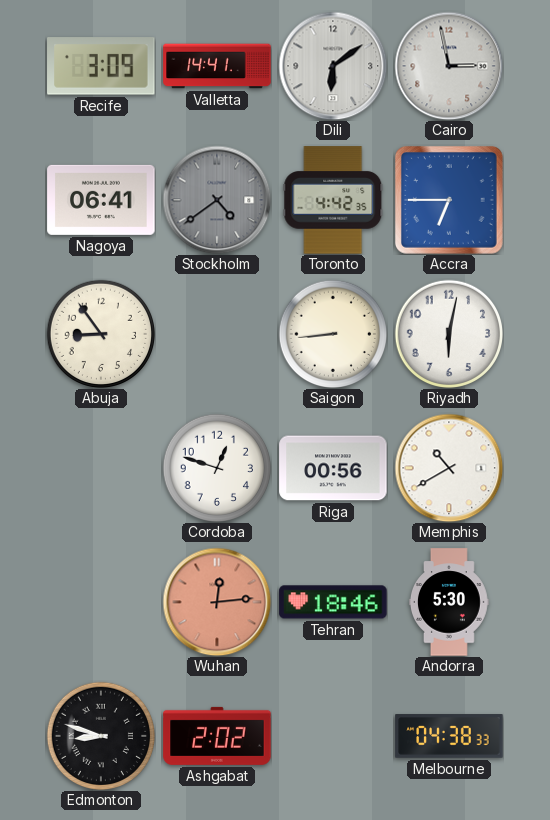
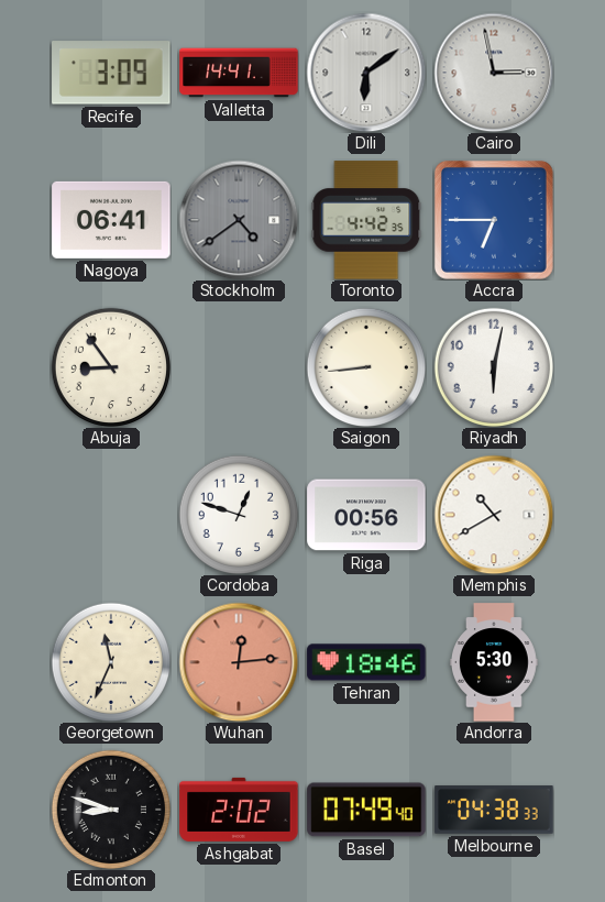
Georgetown: none -> 11:34 (110, 661)
Basel: none -> 07:49 (366, 810)
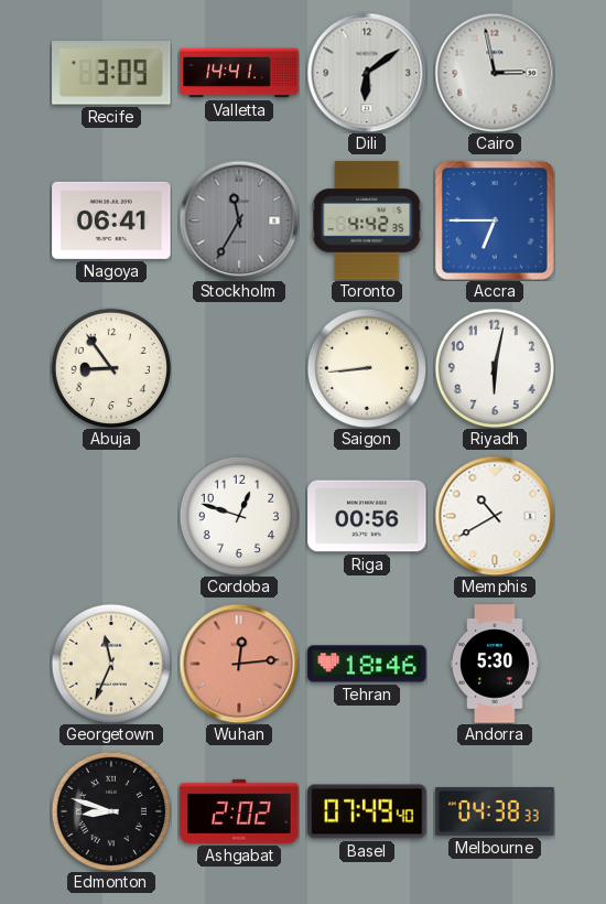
Stockholm: 4:39 -> 11:35 (239, 220)
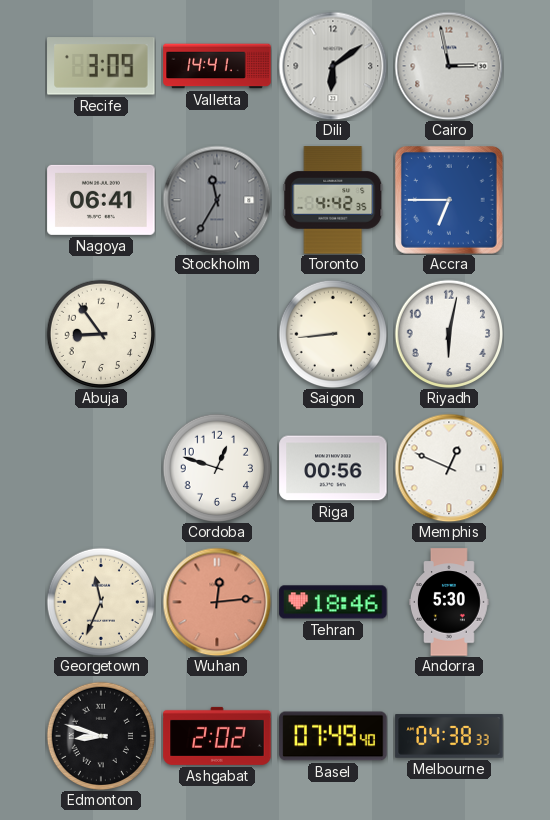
Memphis: 10:40 -> 12:49 (449, 468)
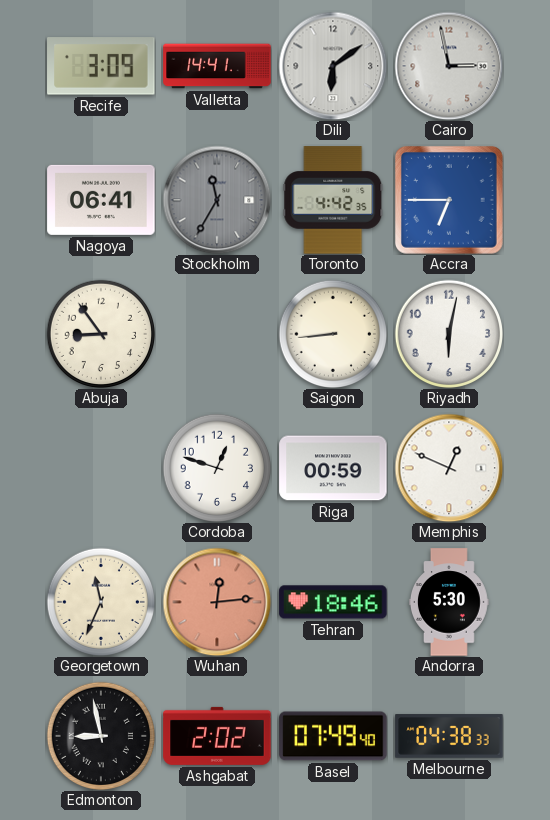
Riga: 00:56 -> 00:59 (333, 468)
Edmonton: 8:48 -> 8:58 (100, 735)
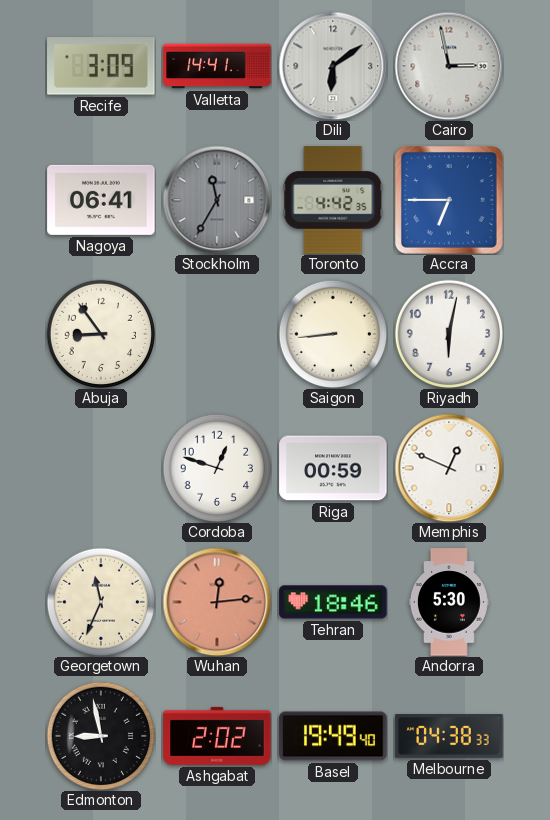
Basel: 07:49 -> 19:49 (333, 736)
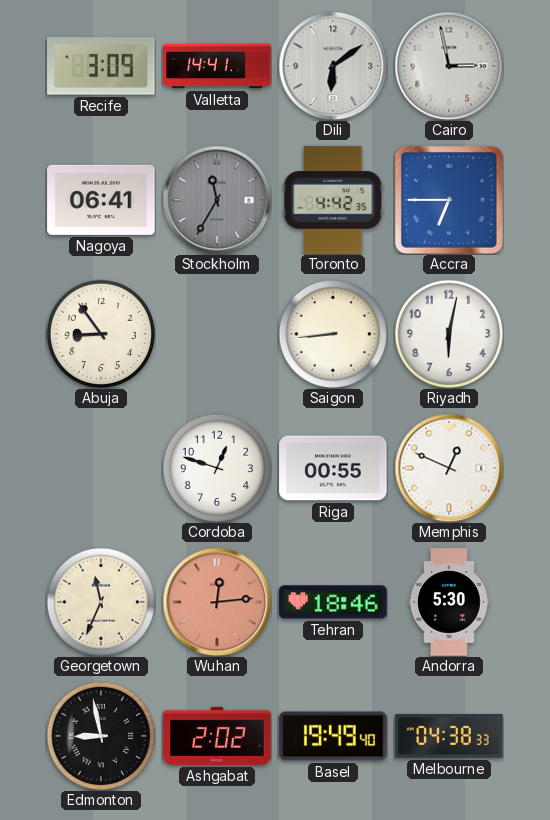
Riga: 00:59 -> 00:55 (333, 468)
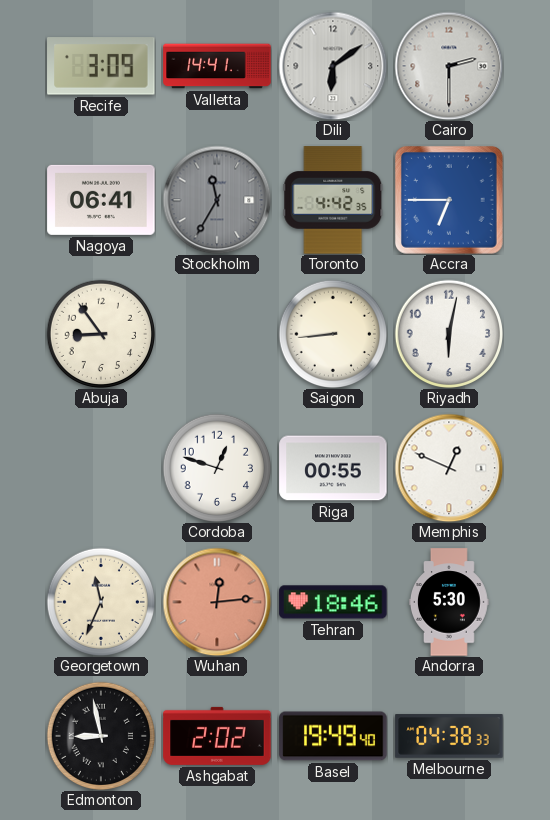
Cairo: 2:58 -> 2:30 (449, 66)
